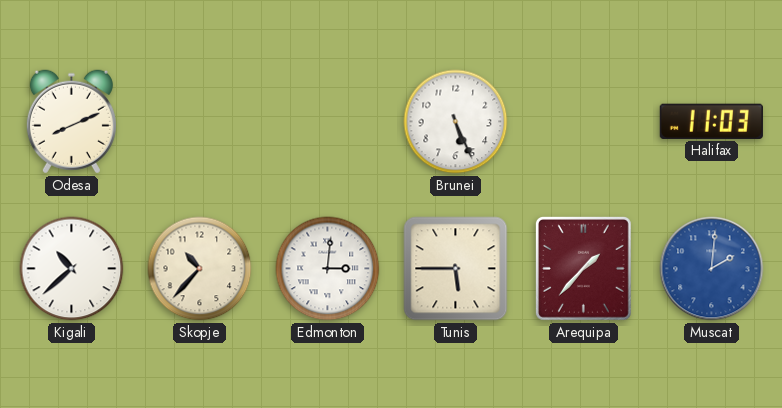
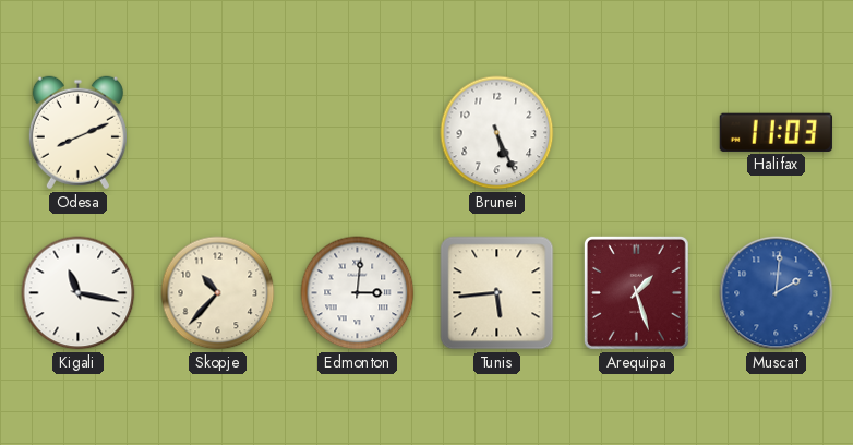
Kigali: 10:38 -> 11:17 (79, 293)
Tunis: 5:45 -> 5:44 (497, 293)
Arequipa: 1:37 -> 1:27 (636, 292)
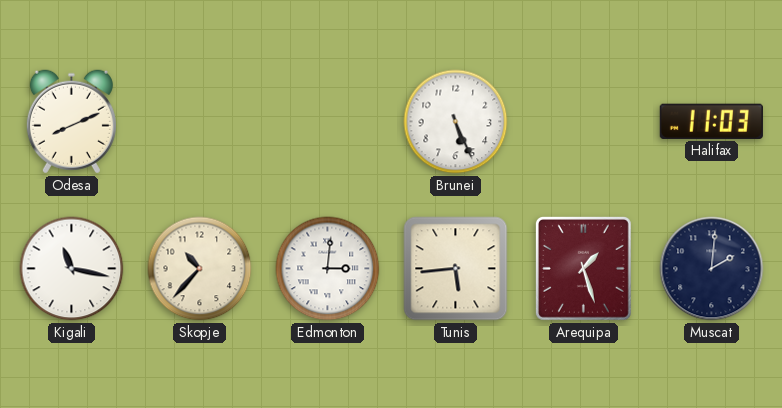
Muscat dial: blue -> navy (712, 269)
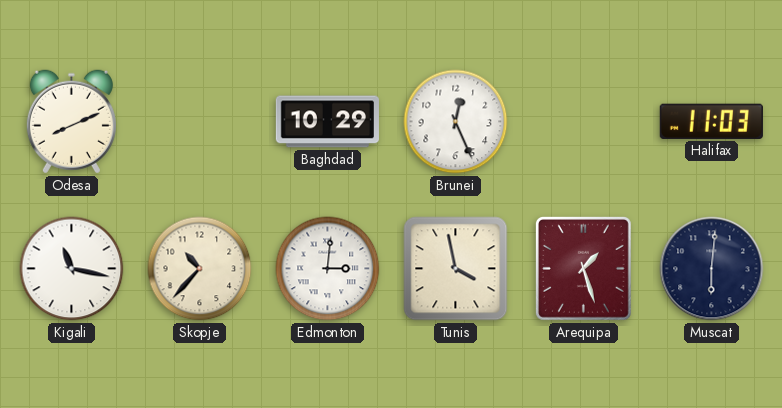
Baghdad: none -> 10:29 (327, 122)
Brunei: 5:26 -> 12:26 (456, 122)
Tunis: 5:44 -> 3:58 (456, 269)
Muscat: 2:01 -> 6:01 (712, 269)
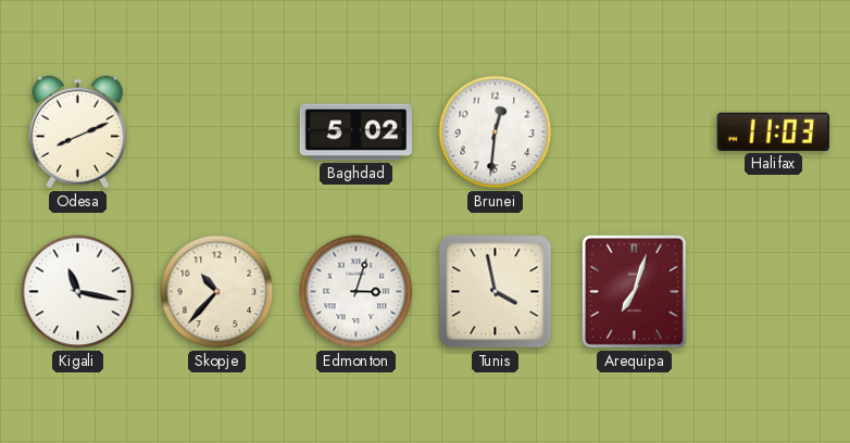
Baghdad: 10:29 -> 5:02 (355, 132)
Brunei: 12:26 -> 12:31 (496, 132)
Edmonton: 3:01 -> 3:03 (357, 292)
Arequipa: 1:27 -> 7:03 (634, 291)
Muscat: 6:01 -> none (712, 269)
